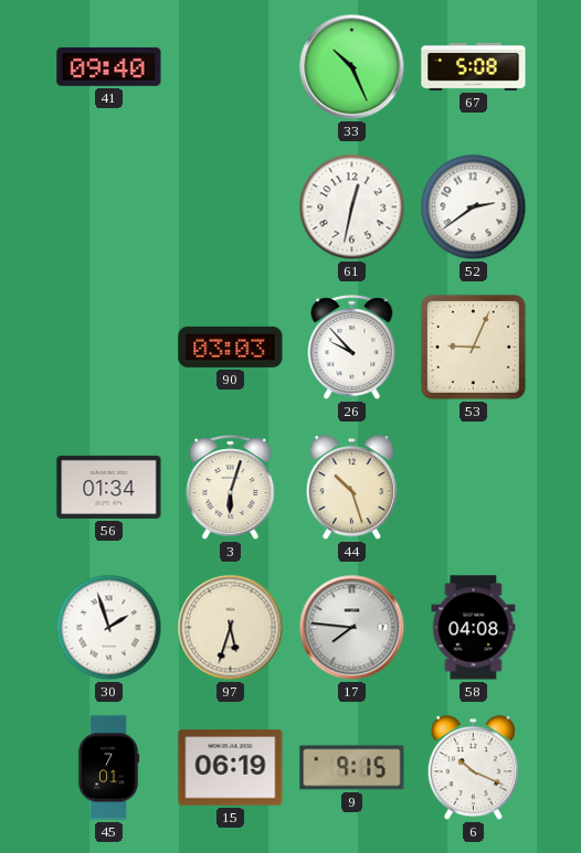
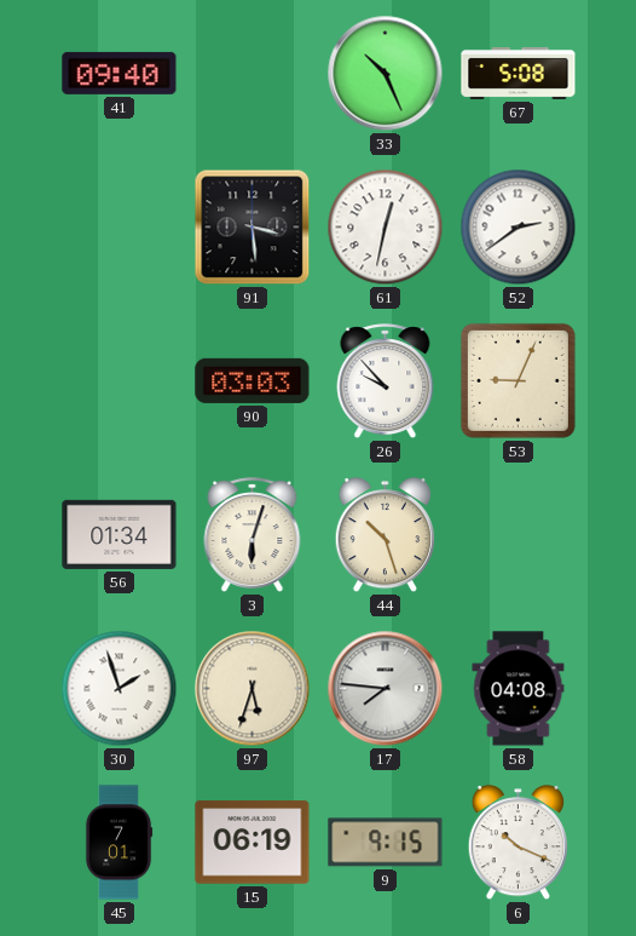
91: none -> 3:29 (253, 228)
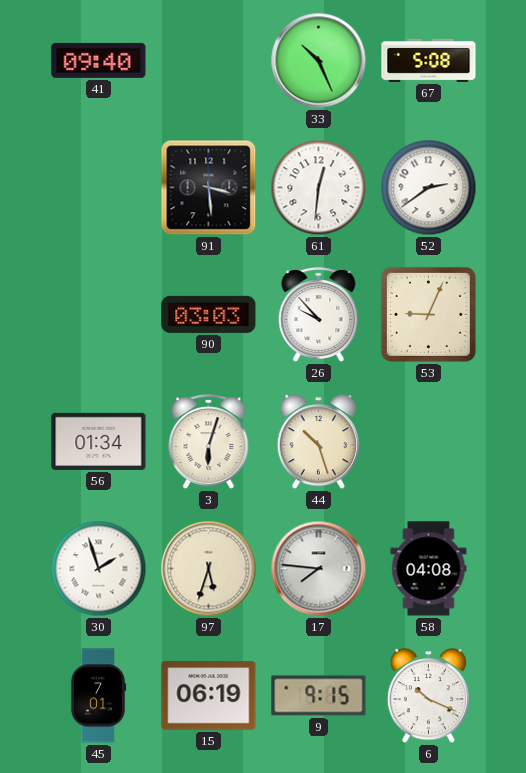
61: 12:32 -> 12:31 (319, 188)
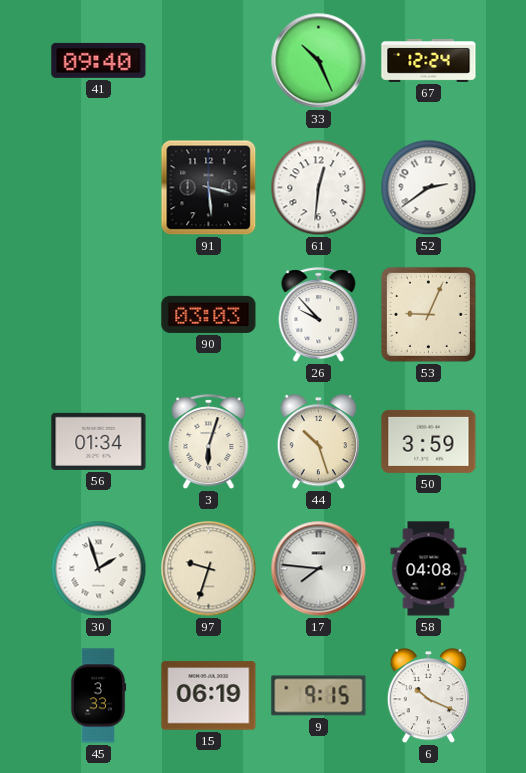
67: 5:08 -> 12:24 (429, 60)
50: none -> 3:59 (429, 441)
97: 5:33 -> 9:33 (209, 569)
45: 7:01 -> 3:33 (98, 696)
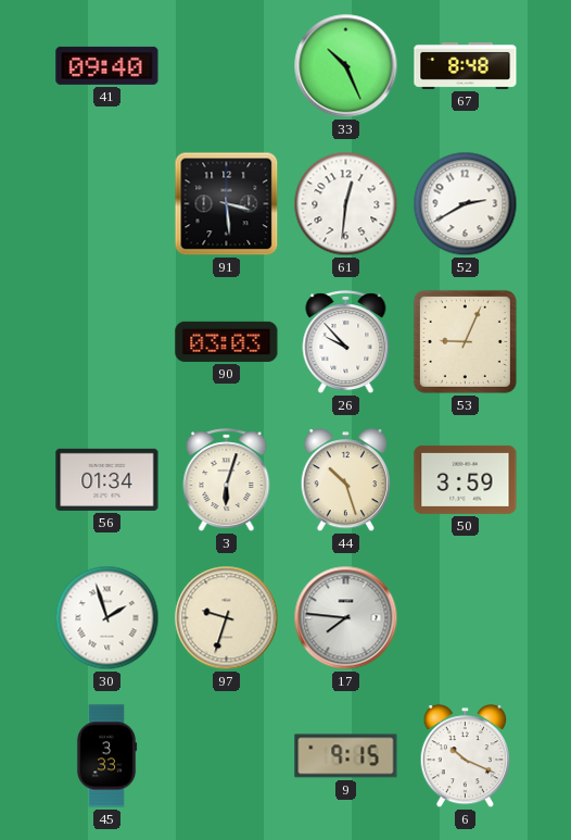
67: 12:24 -> 8:48 (466, 65)
52: 2:39 -> 2:40 (466, 204)
58: 04:08 -> none (429, 569)
15: 06:19 -> none (209, 696)
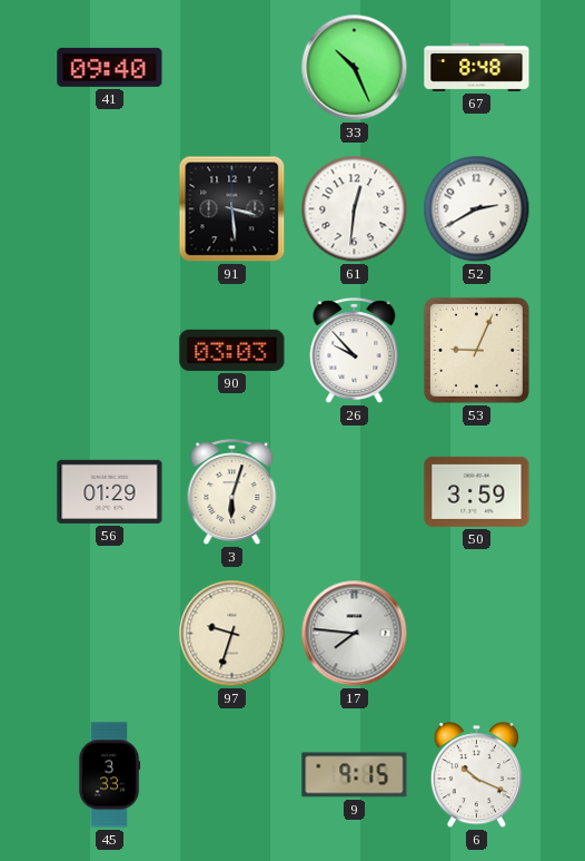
56: 01:34 -> 01:29 (110, 491)
44: 10:27 -> none (345, 480)
30: 1:57 -> none (107, 618)
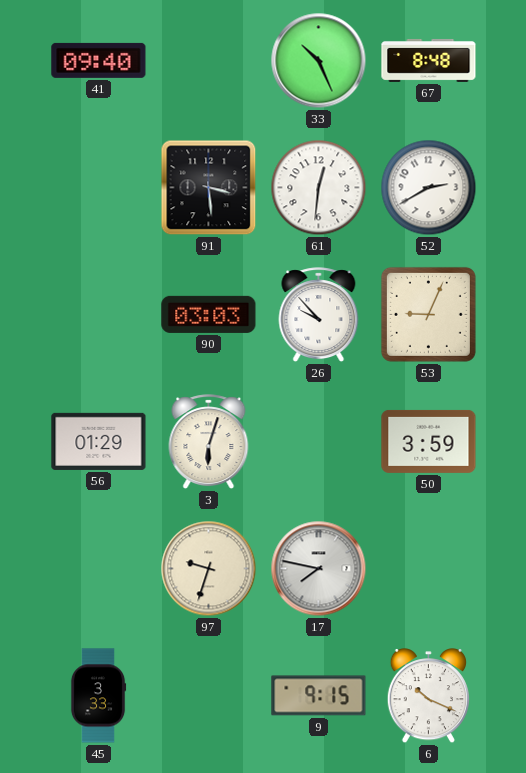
17: 7:46 -> 7:47 (319, 569)
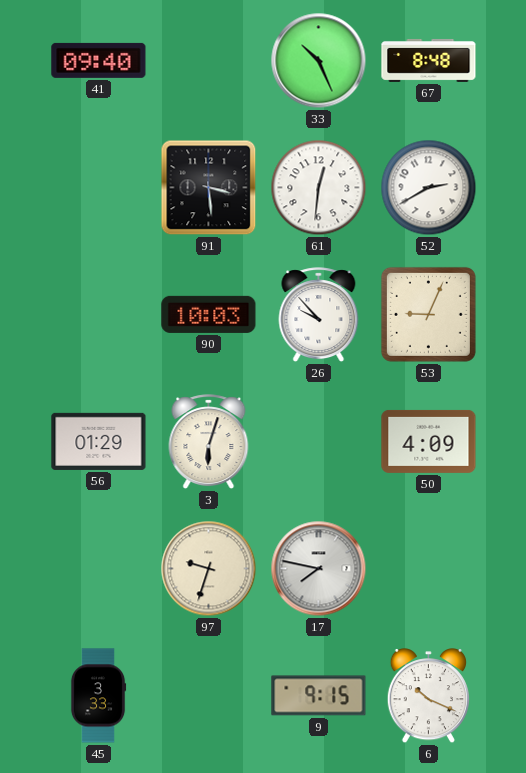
90: 03:03 -> 10:03 (209, 314)
50: 3:59 -> 4:09 (429, 441)
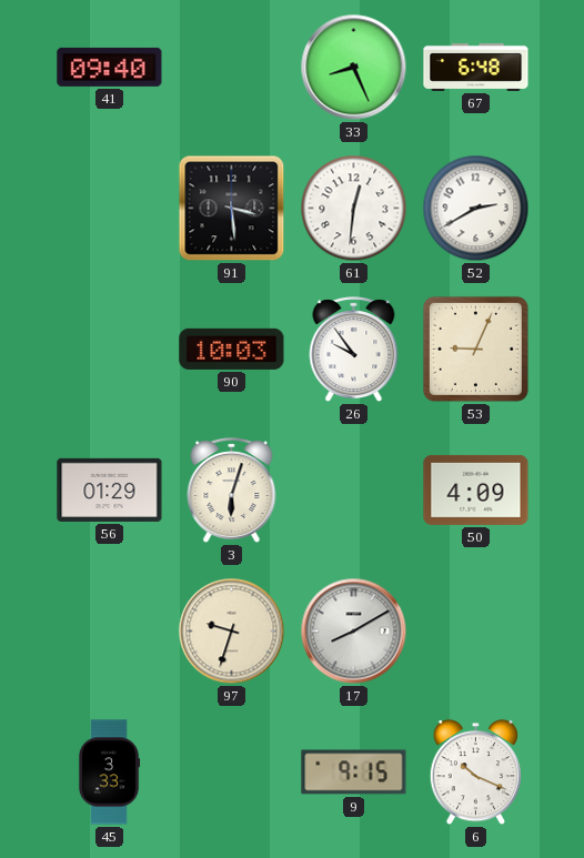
33: 10:26 -> 8:26 (354, 68)
67: 8:48 -> 6:48 (476, 67)
26: 9:53 -> 9:54 (354, 350)
17: 7:47 -> 8:10 (354, 632)
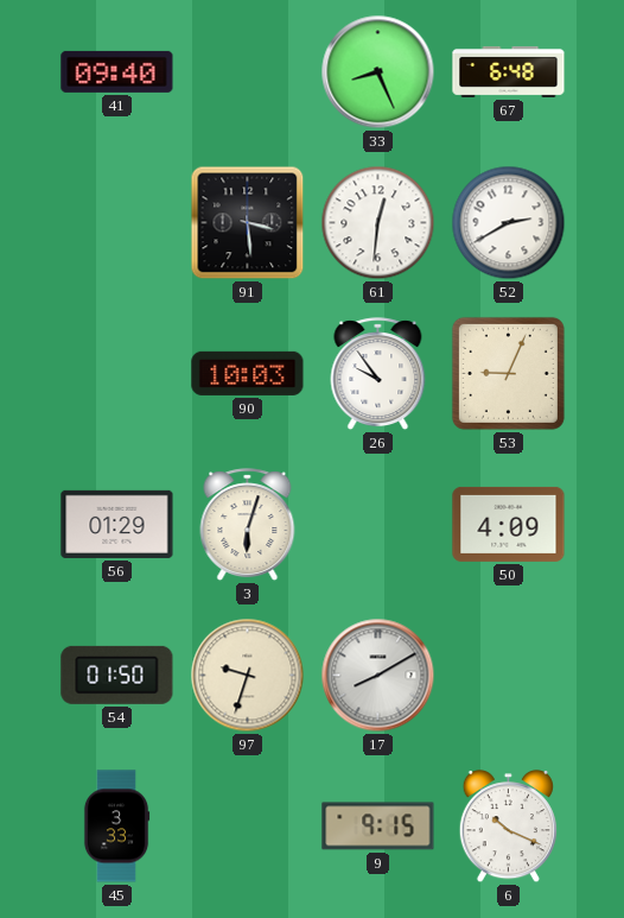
54: none -> 01:50 (117, 675)
